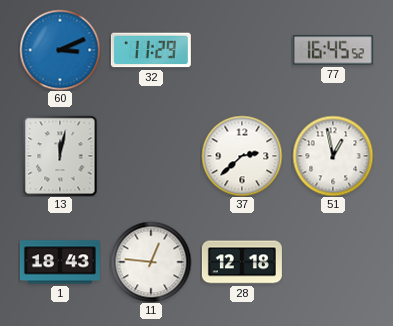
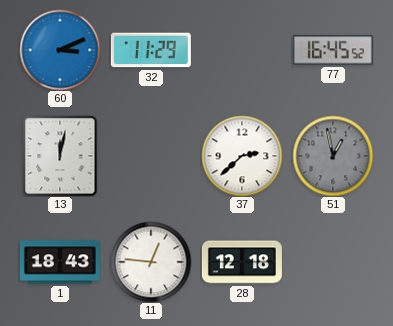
51 dial: white -> grey (333, 156)
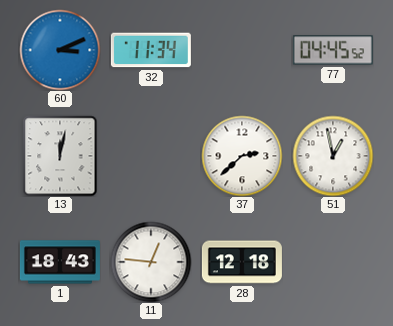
32: 11:29 -> 11:34 (151, 50)
77: 16:45 -> 04:45 (333, 50)
51 dial: grey -> white (333, 156)
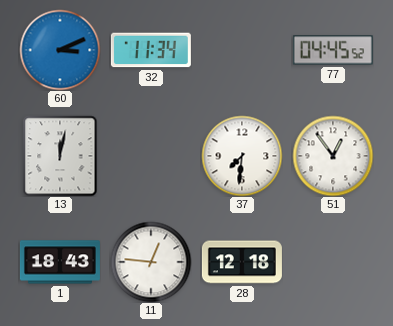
37: 2:38 -> 7:31 (242, 156)
51: 12:58 -> 12:54 (333, 156)
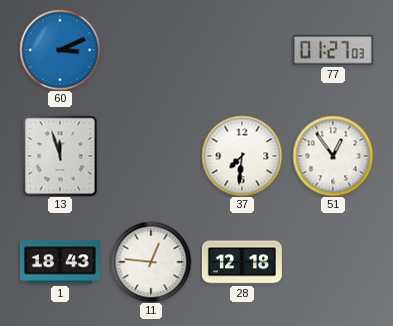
32: 11:34 -> none (151, 50)
77: 04:45 -> 01:27 (333, 50)
13: 12:02 -> 11:57 (60, 156)
